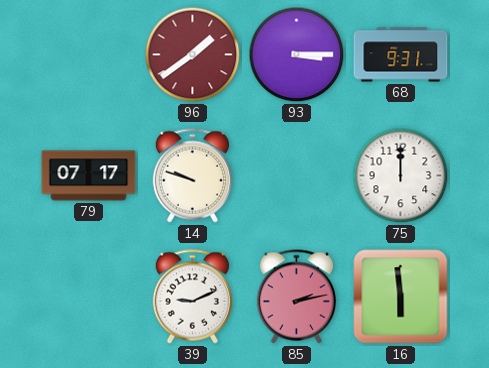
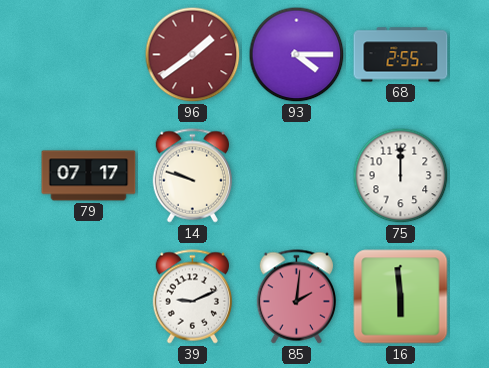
93: 3:15 -> 4:15 (297, 55)
68: 9:31 -> 2:55 (401, 55)
85: 2:13 -> 2:01 (296, 297)
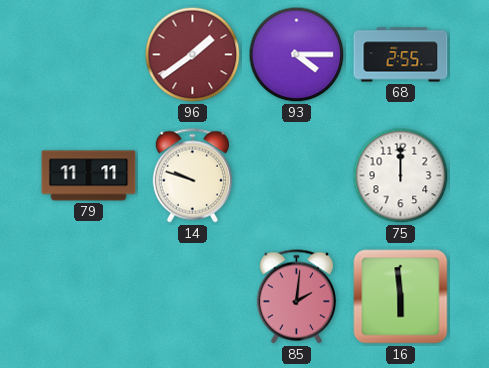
79: 07:17 -> 11:11 (89, 176)
39: 9:11 -> none (192, 297)
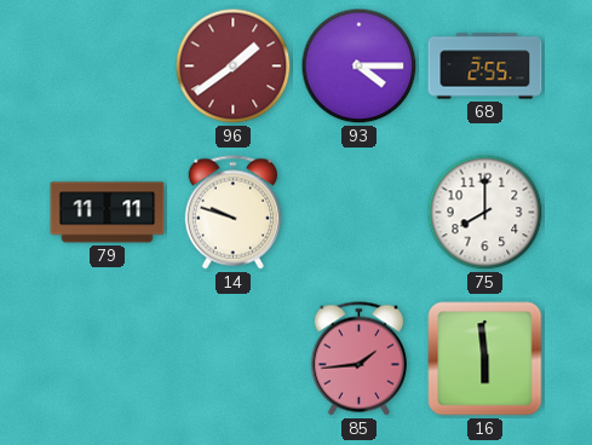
75: 12:00 -> 8:00 (485, 213)
85: 2:01 -> 1:44 (358, 359)
